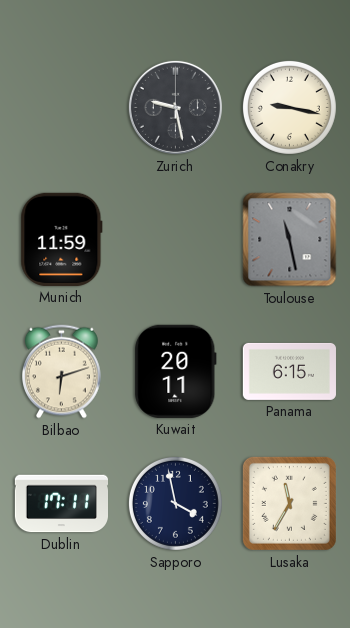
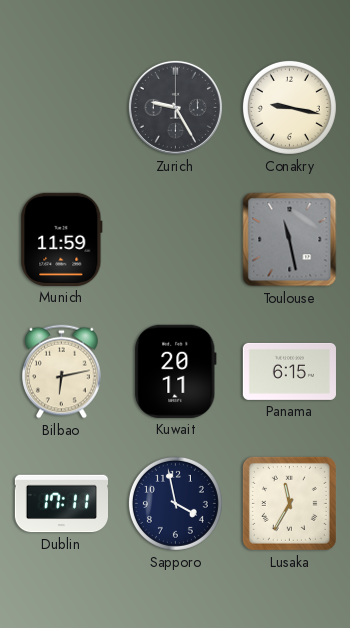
Zurich: 9:28 -> 9:25 (175, 107)
Bilbao: 6:12 -> 6:13 (62, 372)
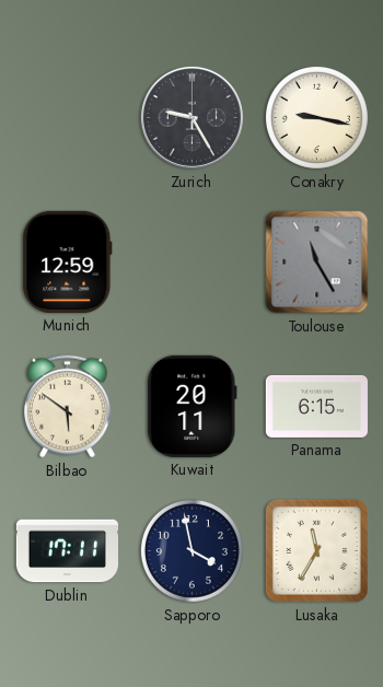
Munich: 11:59 -> 12:59 (68, 261)
Toulouse: 11:28 -> 11:25 (317, 263)
Bilbao: 6:13 -> 5:51 (68, 407)
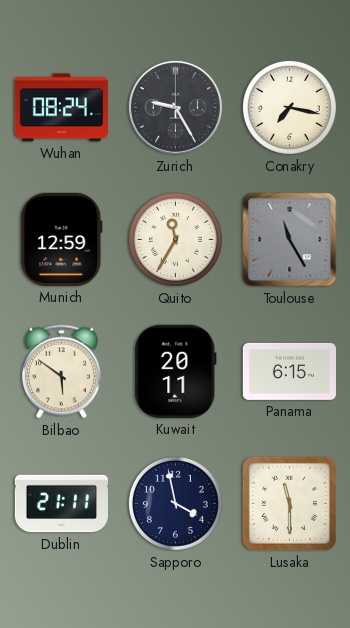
Wuhan: none -> 08:24 (61, 108)
Conakry: 9:17 -> 7:17 (289, 107)
Quito: none -> 11:35 (175, 239)
Dublin: 17:11 -> 21:11 (61, 504)
Lusaka: 11:35 -> 11:30 (289, 503)
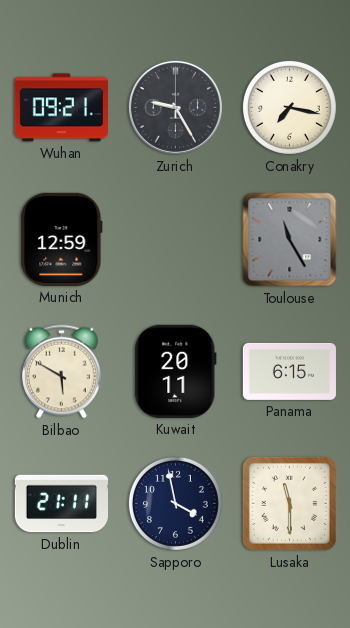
Wuhan: 08:24 -> 09:21 (61, 108)
Quito: 11:35 -> none (175, 239)
Bilbao: 5:51 -> 5:50 (62, 372)
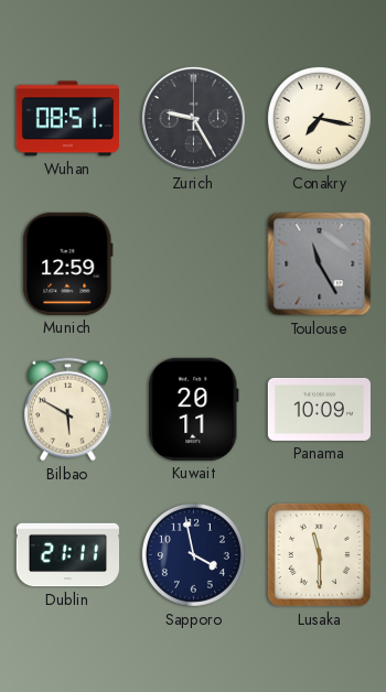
Wuhan: 09:21 -> 08:51 (67, 119)
Panama: 6:15 -> 10:09 (319, 409)
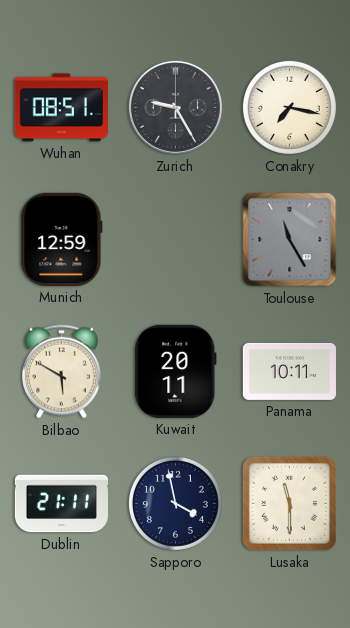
Panama: 10:09 -> 10:11 (289, 371)
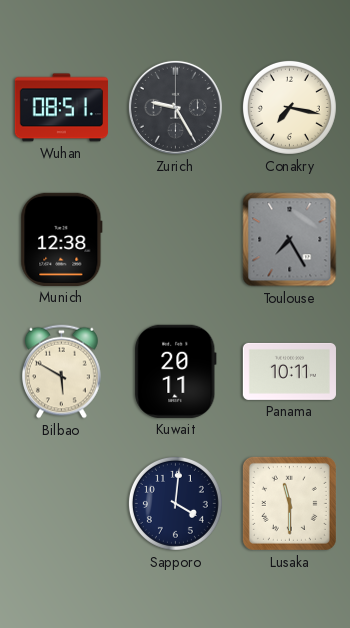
Munich: 12:59 -> 12:38 (62, 239)
Toulouse: 11:25 -> 7:25 (290, 240)
Dublin: 21:11 -> none (61, 504)
Sapporo: 3:58 -> 4:01 (175, 503)
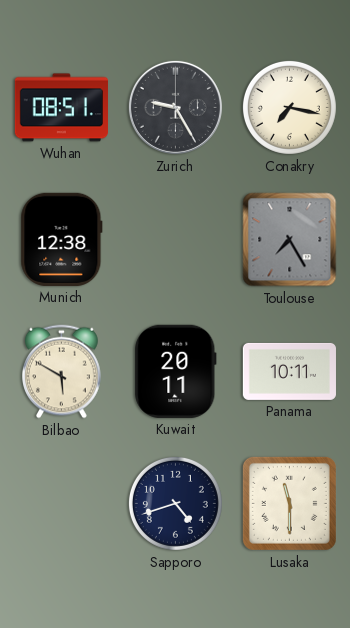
Sapporo: 4:01 -> 4:42 (175, 503)
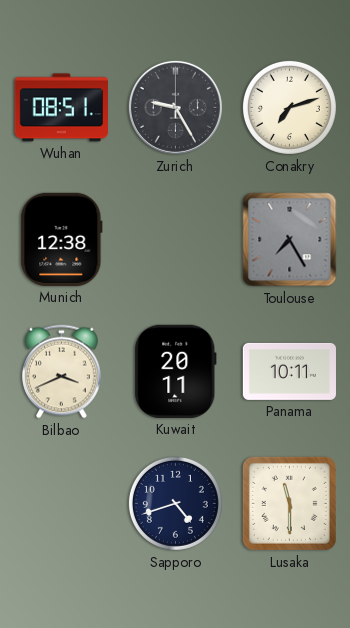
Conakry: 7:17 -> 7:12 (289, 107)
Bilbao: 5:50 -> 3:41 (62, 372)
